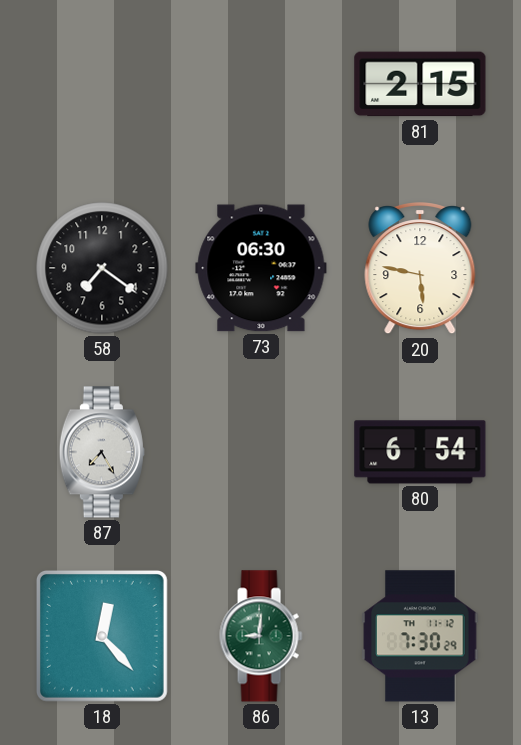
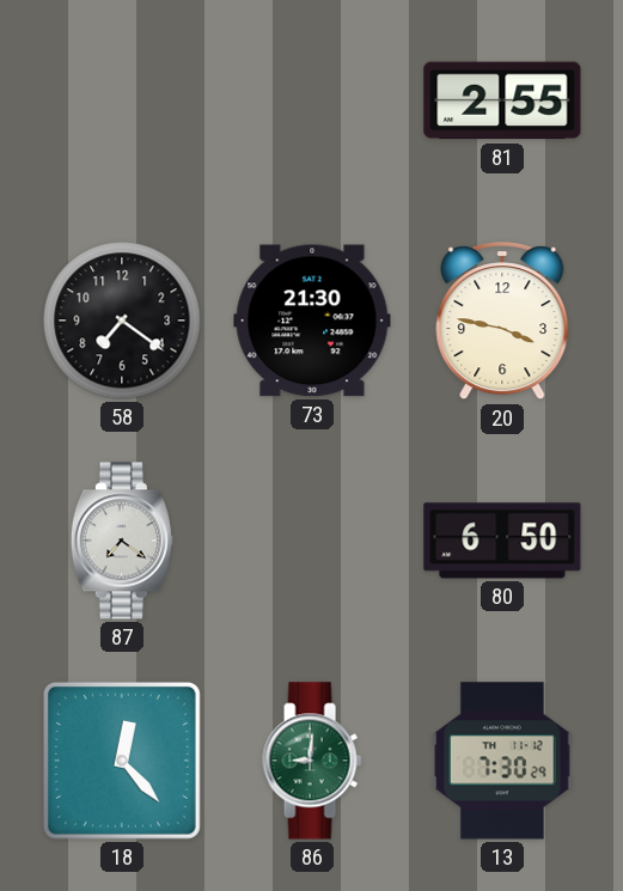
81: 2:15 -> 2:55 (502, 100)
73: 06:30 -> 21:30 (312, 321)
20: 5:47 -> 3:47 (502, 322)
87: 7:25 -> 7:21 (122, 541)
80: 6:54 -> 6:50 (502, 541)
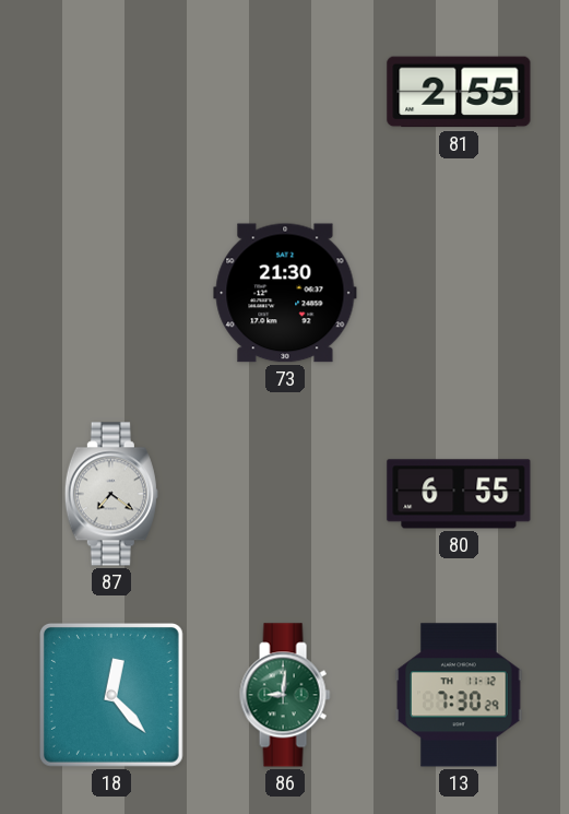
58: 7:21 -> none (122, 321)
20: 3:47 -> none (502, 322)
80: 6:50 -> 6:55 (459, 494)
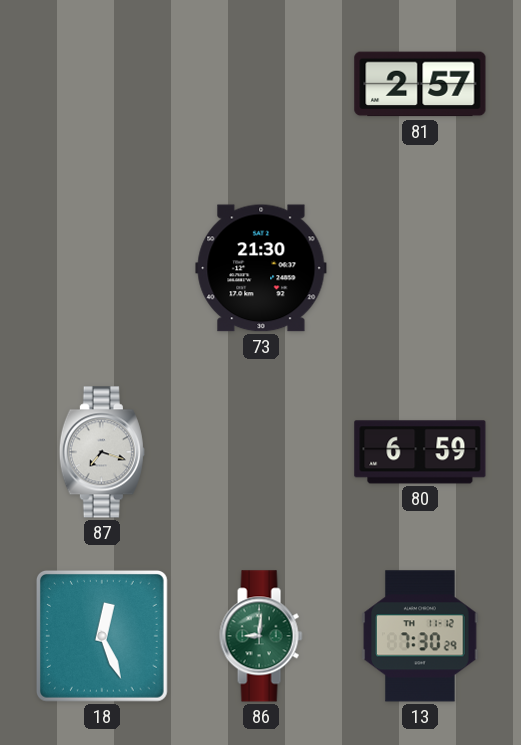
81: 2:55 -> 2:57 (420, 84)
87: 7:21 -> 7:18 (102, 452)
80: 6:55 -> 6:59 (420, 452)
18: 12:23 -> 12:26 (102, 636)
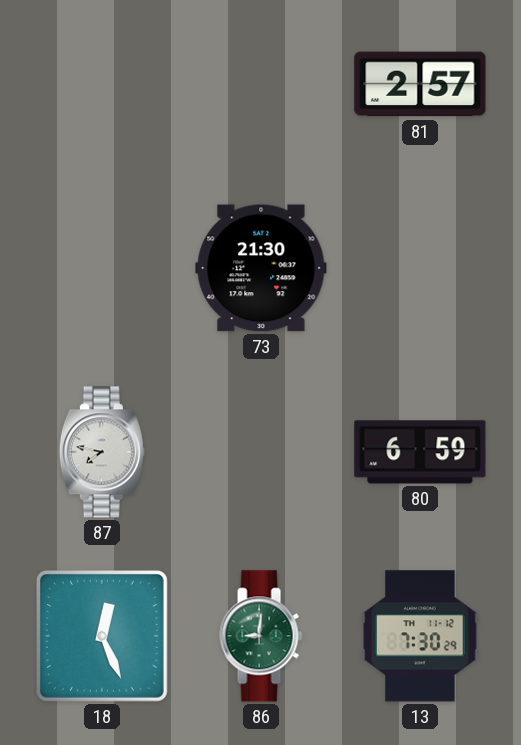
87: 7:18 -> 7:47 (102, 452)
